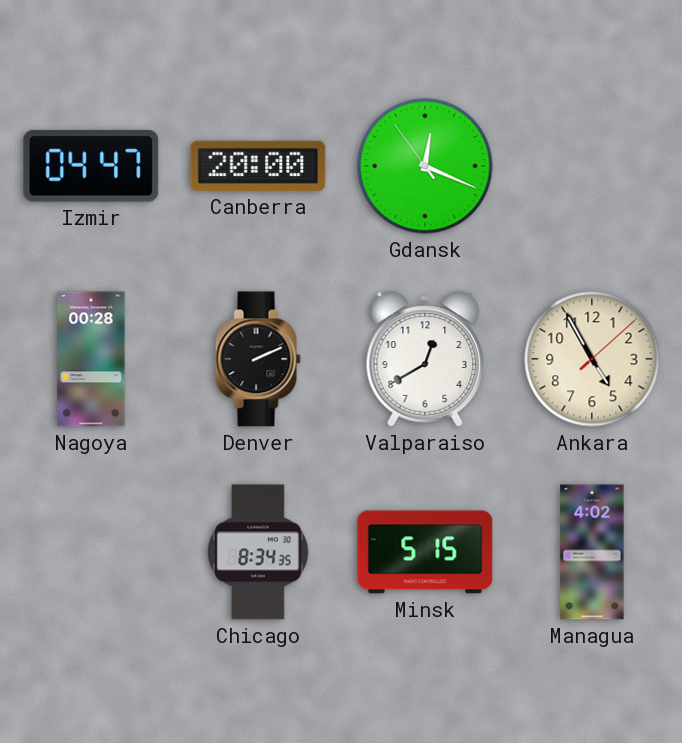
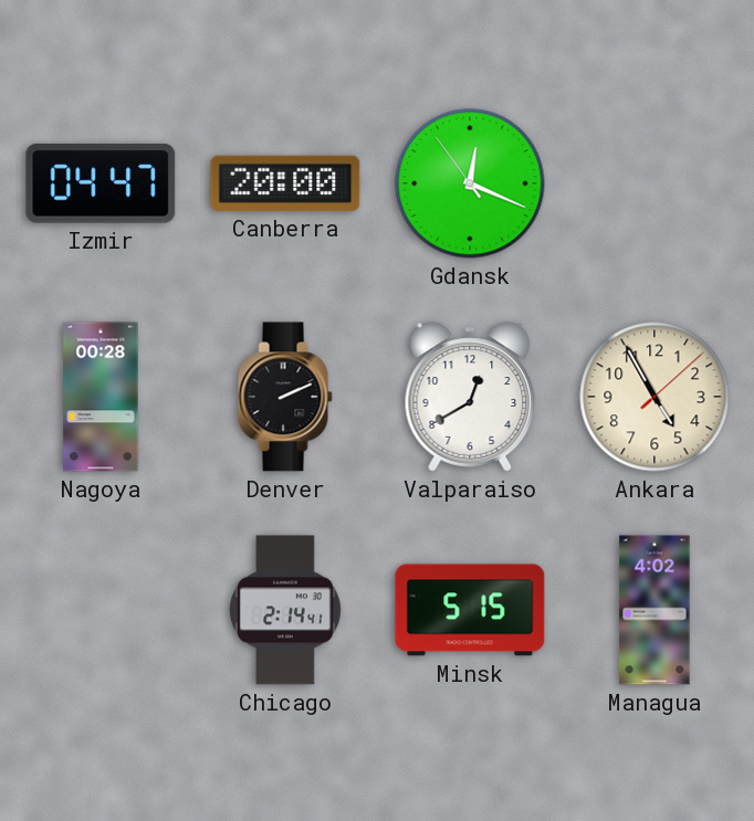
Chicago: 8:34 -> 2:14 (286, 610)
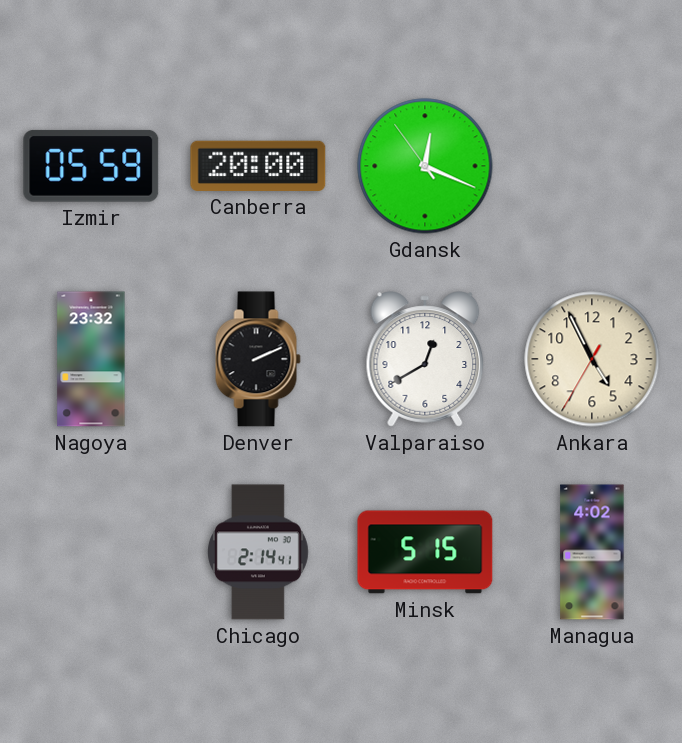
Izmir: 04:47 -> 05:59 (91, 166)
Nagoya: 00:28 -> 23:32 (91, 359)
Ankara: 4:55:08 -> 4:55:35 (592, 359)
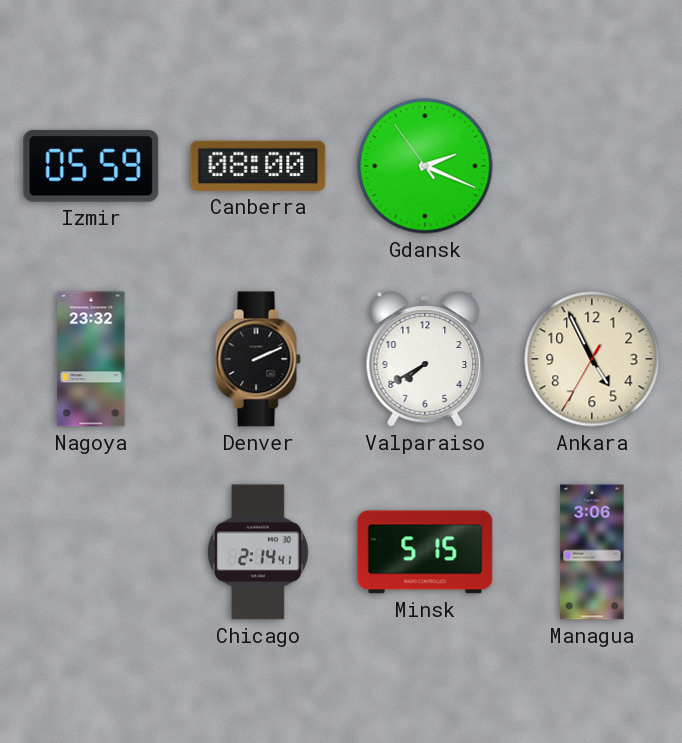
Canberra: 20:00 -> 08:00 (258, 166)
Gdansk: 12:18 -> 2:18 (425, 166)
Valparaiso: 12:40 -> 7:40 (425, 359)
Managua: 4:02 -> 3:06 (592, 552)
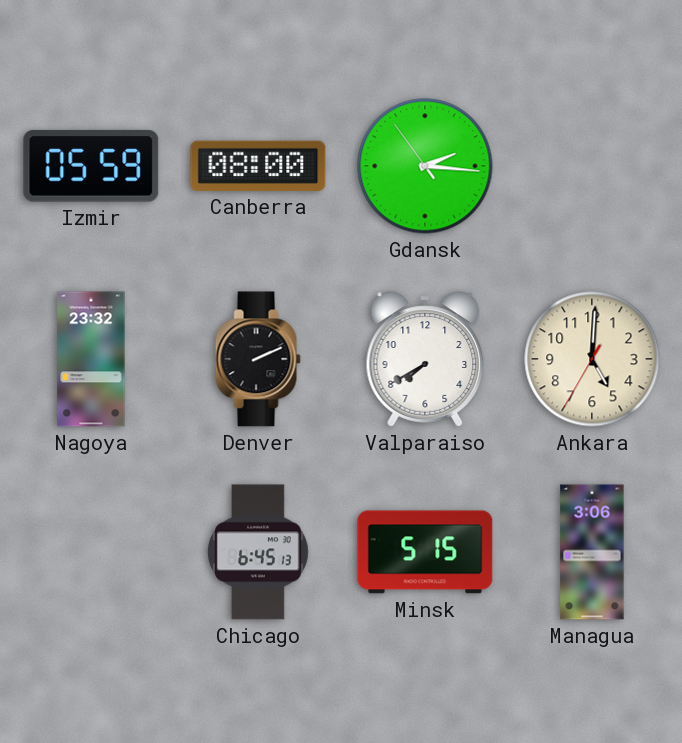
Gdansk: 2:18 -> 2:15 (425, 166)
Ankara: 4:55 -> 5:00 (592, 359)
Chicago: 2:14 -> 6:45 (259, 552)
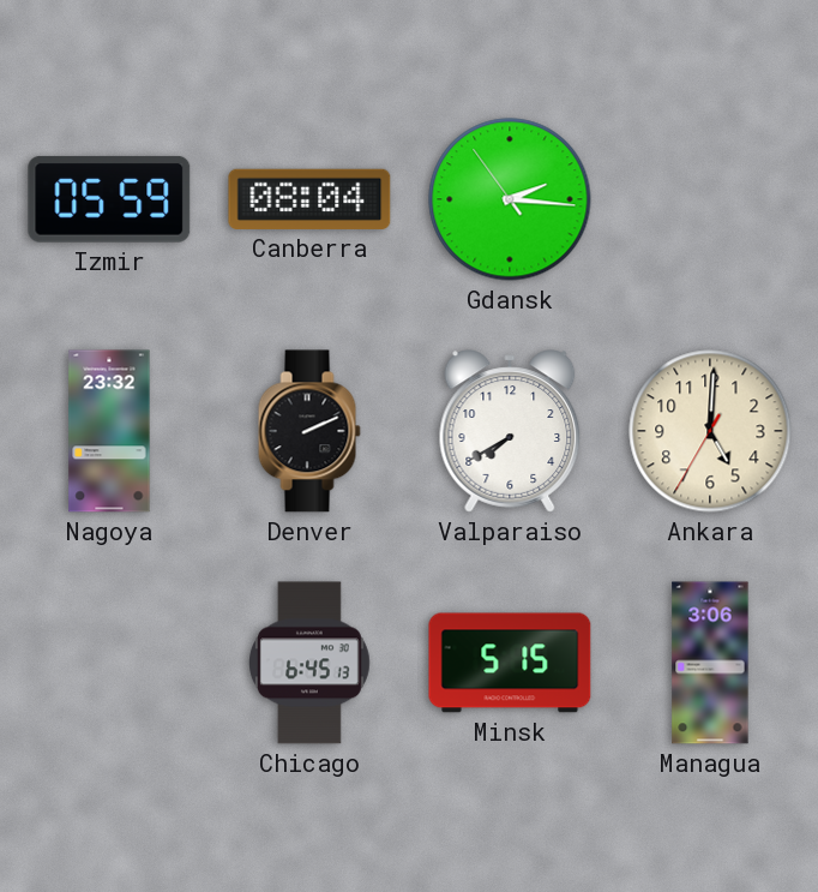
Canberra: 08:00 -> 08:04 (309, 199)
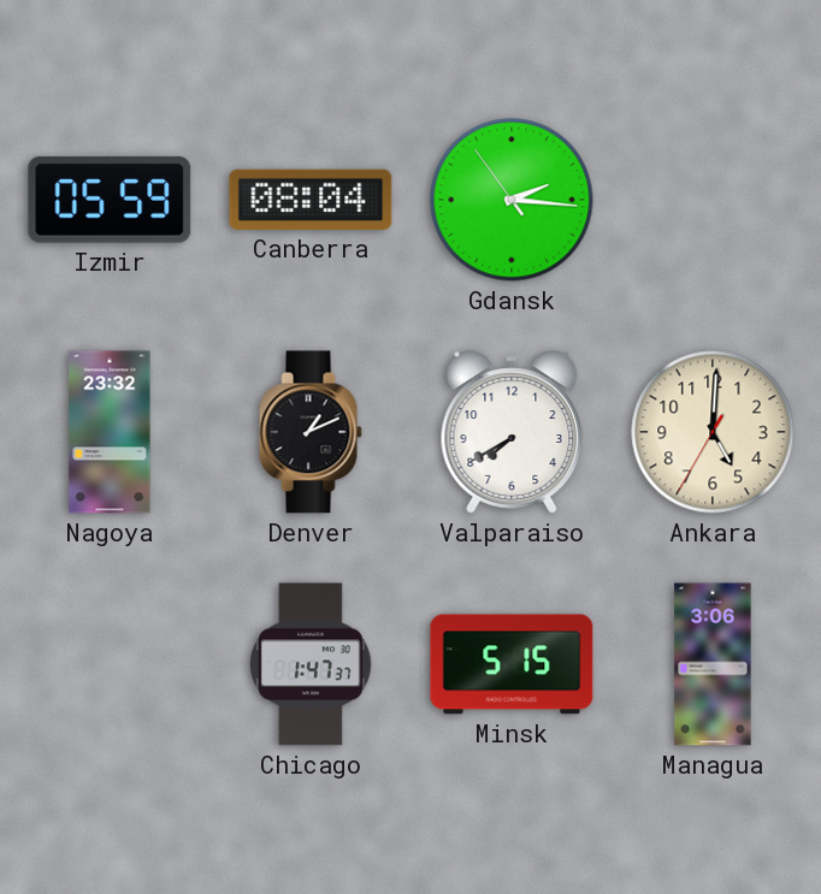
Denver: 2:11 -> 1:11 (311, 432)
Chicago: 6:45 -> 1:47 (312, 664)
